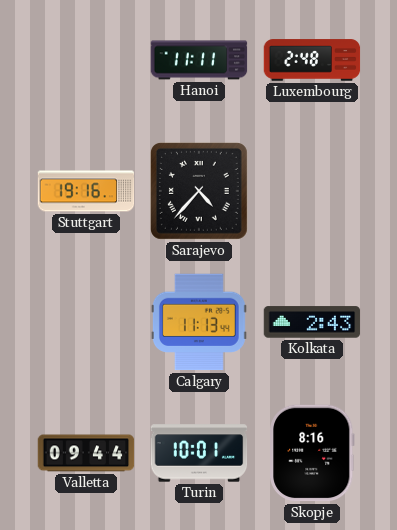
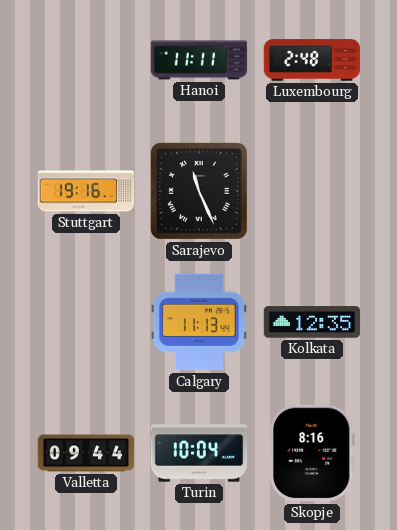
Sarajevo: 4:37 -> 11:26 (199, 191)
Kolkata: 2:43 -> 12:35 (312, 322)
Turin: 10:01 -> 10:04 (199, 453)
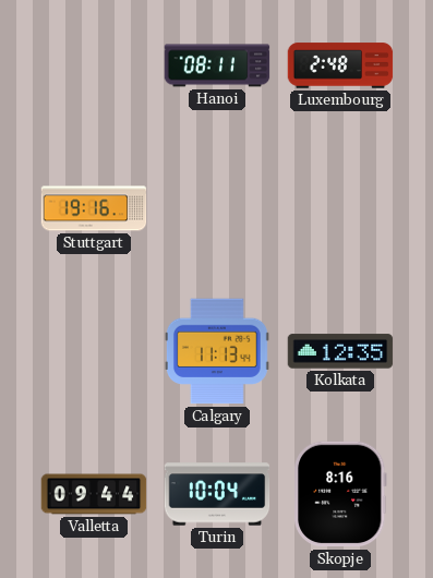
Hanoi: 11:11 -> 08:11 (217, 65)
Sarajevo: 11:26 -> none (199, 191)
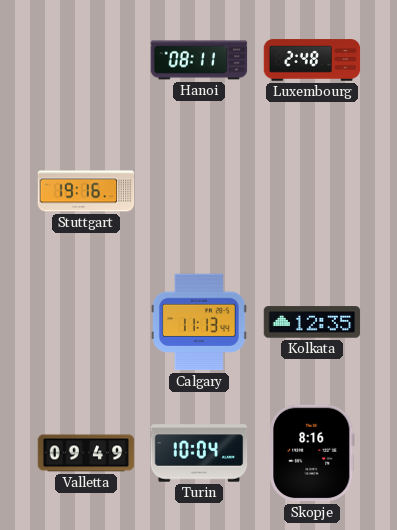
Valletta: 09:44 -> 09:49 (86, 453)
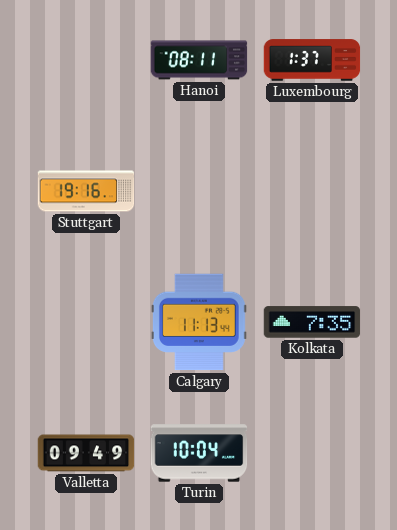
Luxembourg: 2:48 -> 1:37 (312, 60)
Kolkata: 12:35 -> 7:35 (312, 322)
Skopje: 8:16 -> none (313, 453)
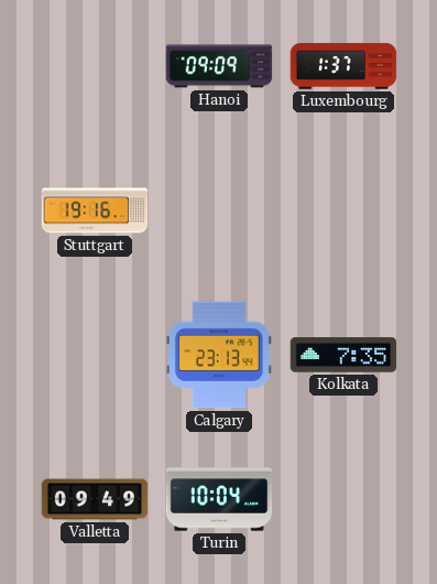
Hanoi: 08:11 -> 09:09 (219, 66)
Calgary: 11:13 -> 23:13 (219, 355)
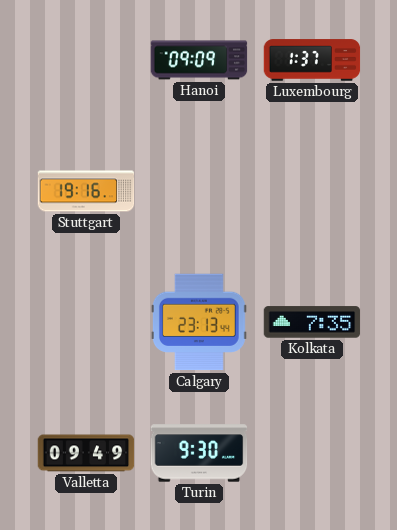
Turin: 10:04 -> 9:30 (199, 453)
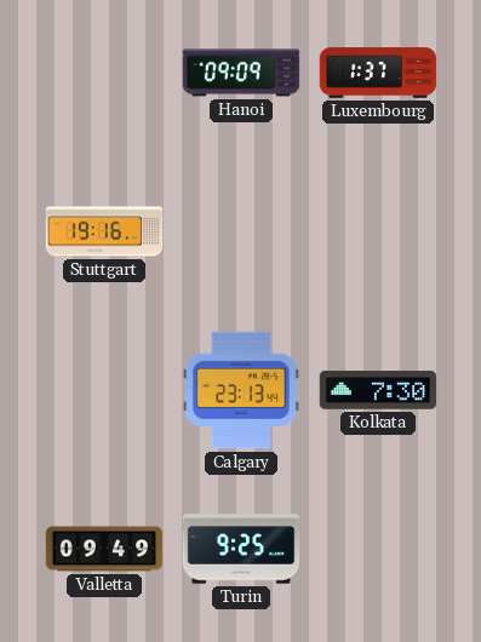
Kolkata: 7:35 -> 7:30 (378, 390)
Turin: 9:30 -> 9:25 (241, 549)
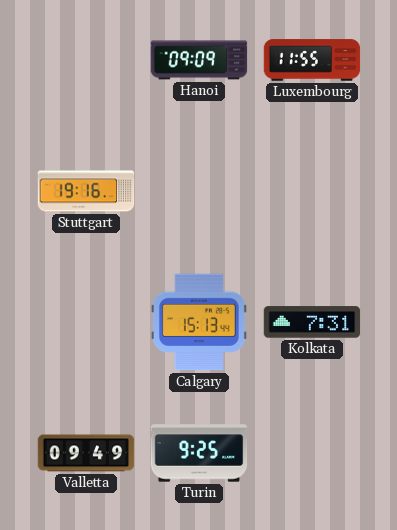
Luxembourg: 1:37 -> 11:55 (312, 60)
Calgary: 23:13 -> 15:13 (199, 322)
Kolkata: 7:30 -> 7:31 (312, 322)
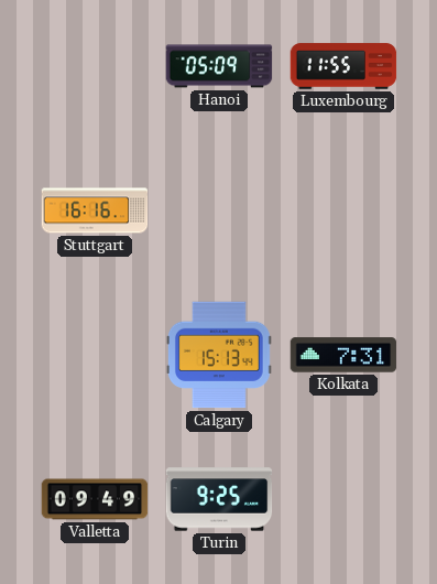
Hanoi: 09:09 -> 05:09 (219, 66)
Stuttgart: 19:16 -> 16:16 (95, 210)
